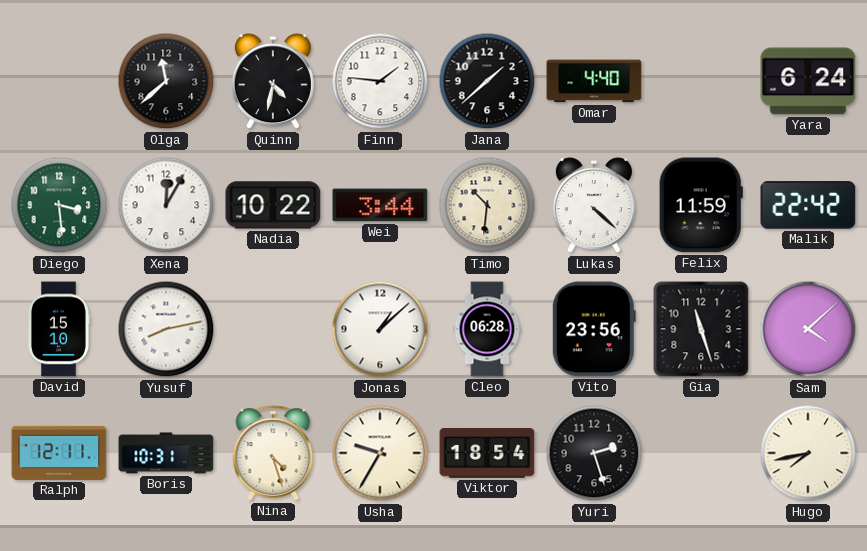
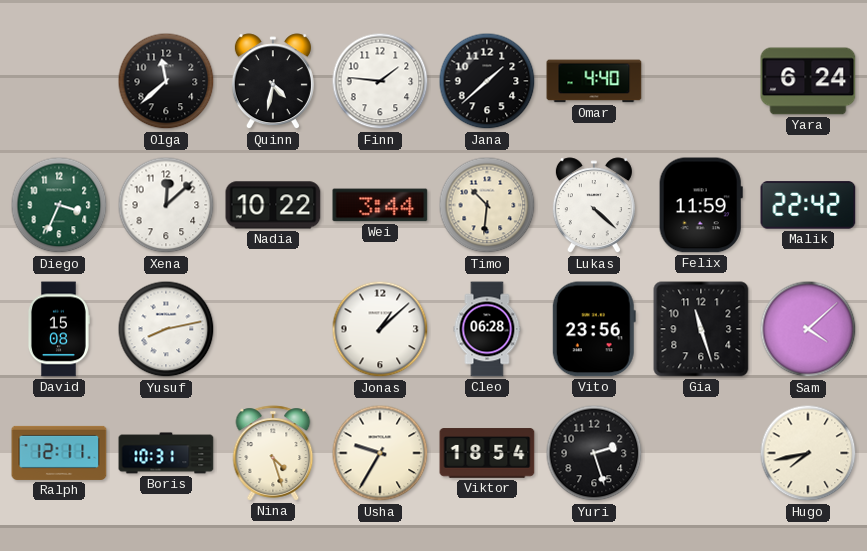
Diego: 3:29 -> 3:34 (59, 205)
Xena: 12:05 -> 12:08 (166, 205)
David: 15:10 -> 15:08 (58, 329)
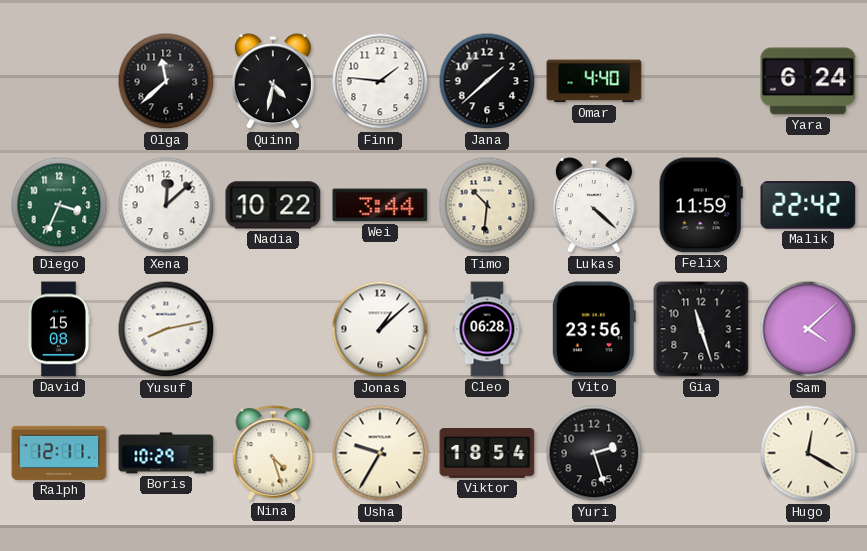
Boris: 10:31 -> 10:29 (166, 453)
Hugo: 7:43 -> 12:20 (808, 453)
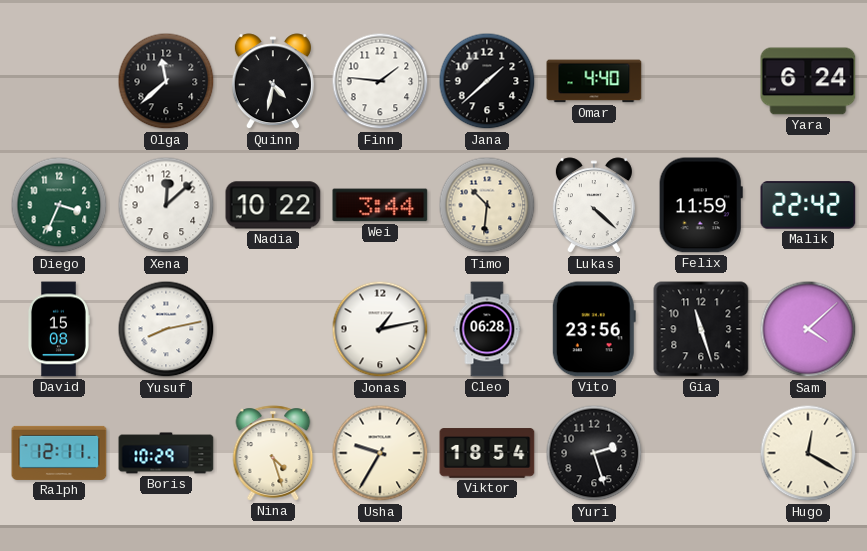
Jonas: 1:08 -> 1:13 (380, 329)
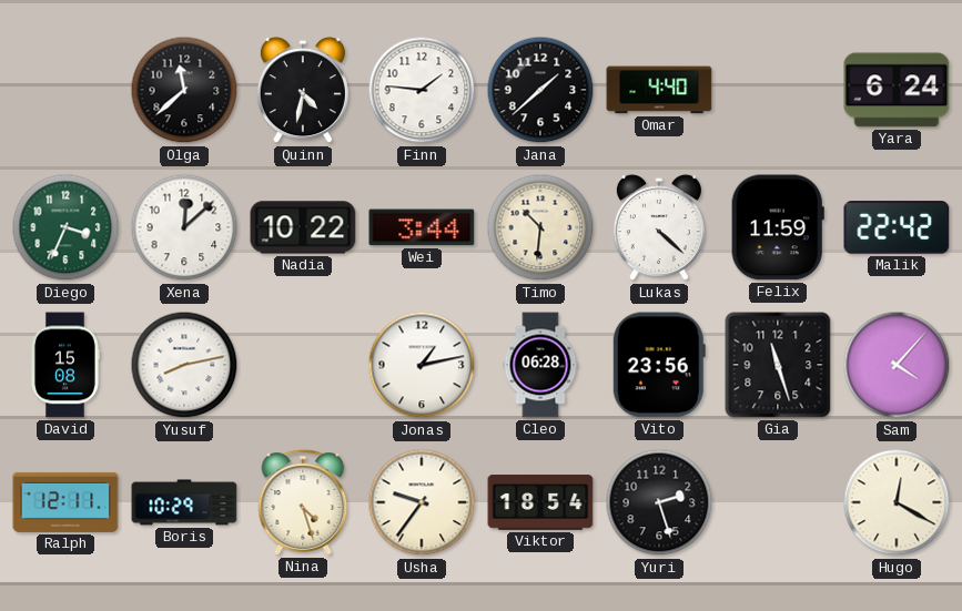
Sam: 4:08 -> 4:07 (897, 365)
Usha: 9:35 -> 9:36 (422, 502)
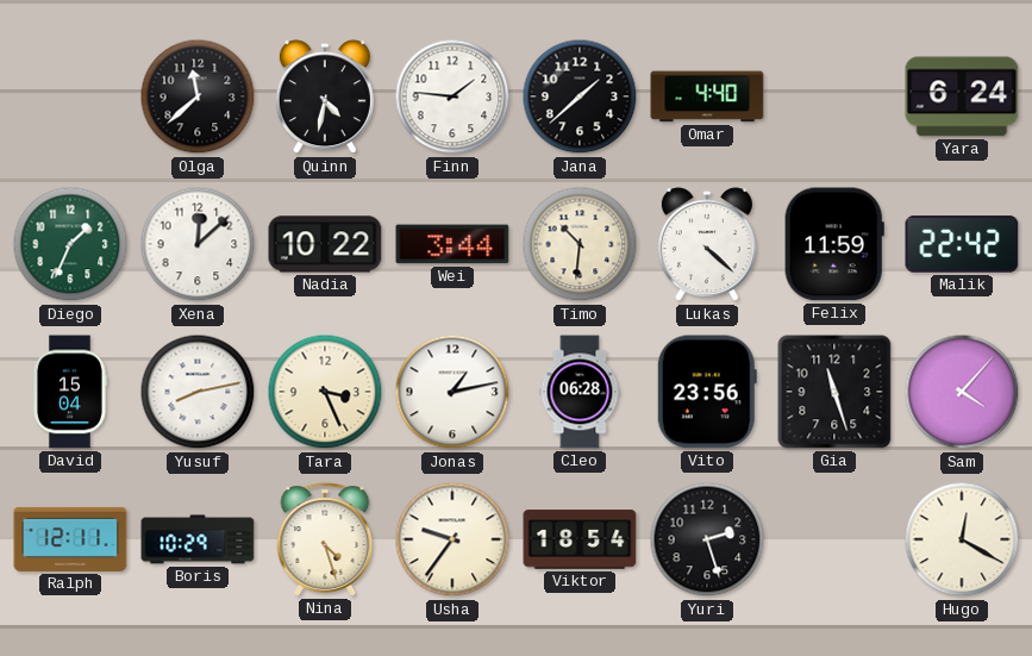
Diego: 3:34 -> 1:34 (70, 244)
David: 15:08 -> 15:04 (69, 392)
Tara: none -> 3:26 (325, 392)
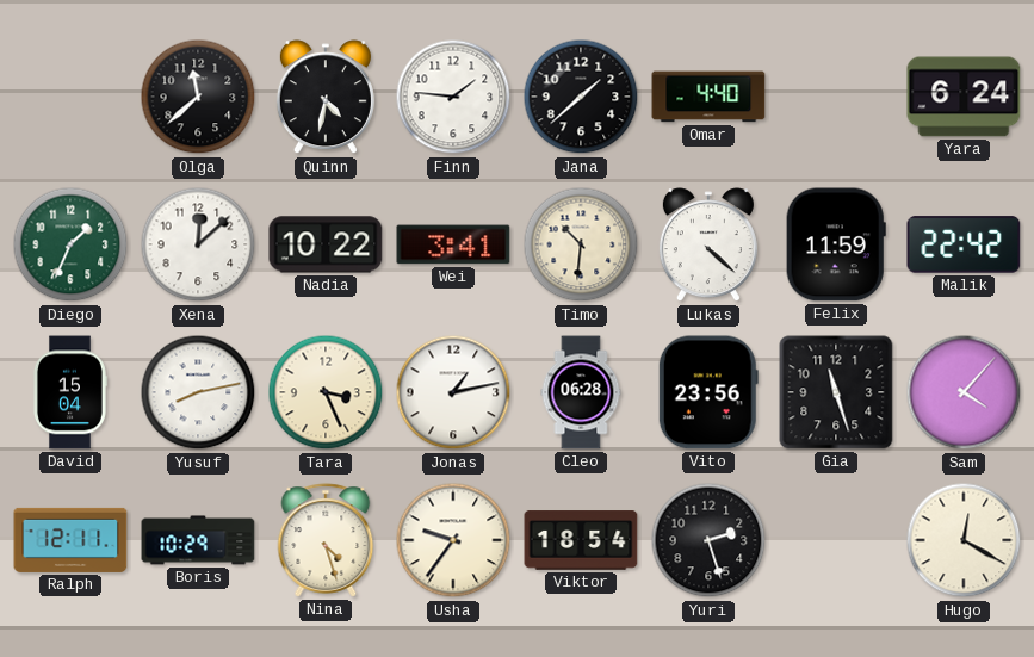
Wei: 3:44 -> 3:41 (453, 244)
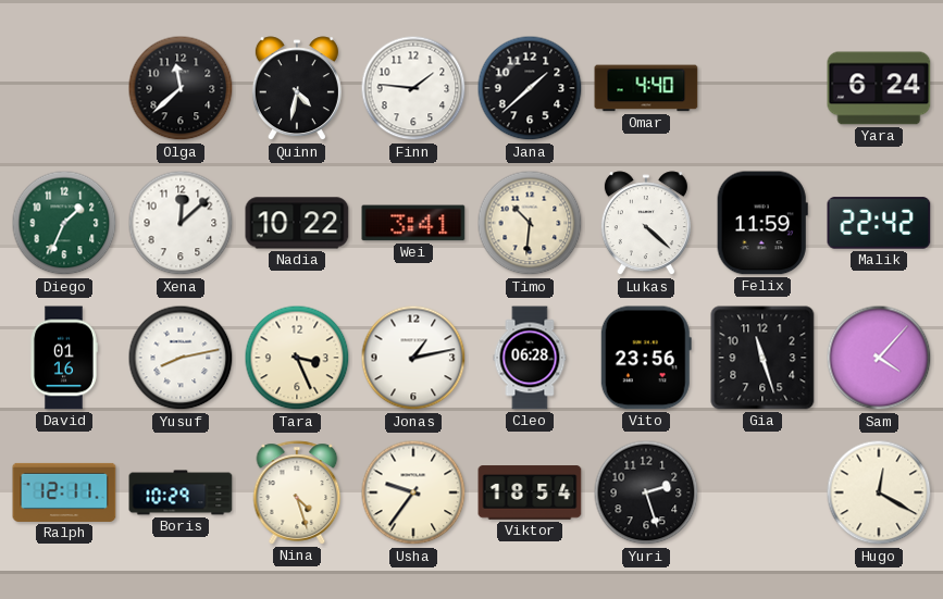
David: 15:04 -> 01:16 (63, 358)
